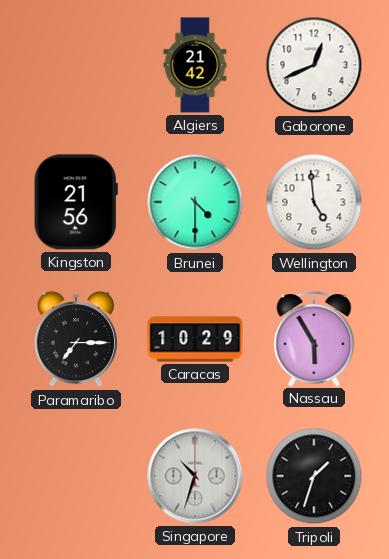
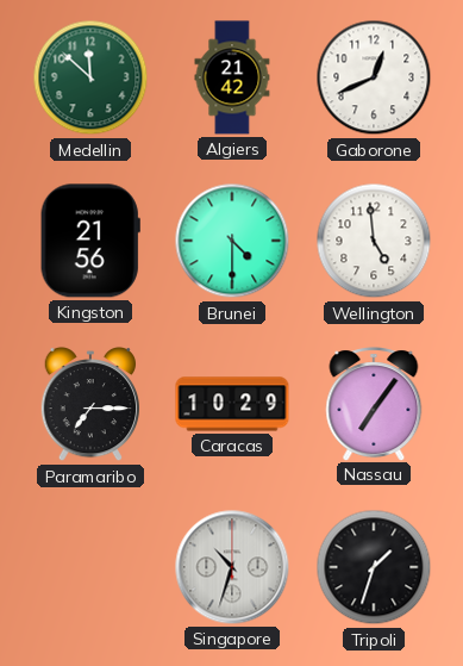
Medellin: none -> 11:52 (90, 77)
Nassau: 5:55 -> 7:06 (374, 404)
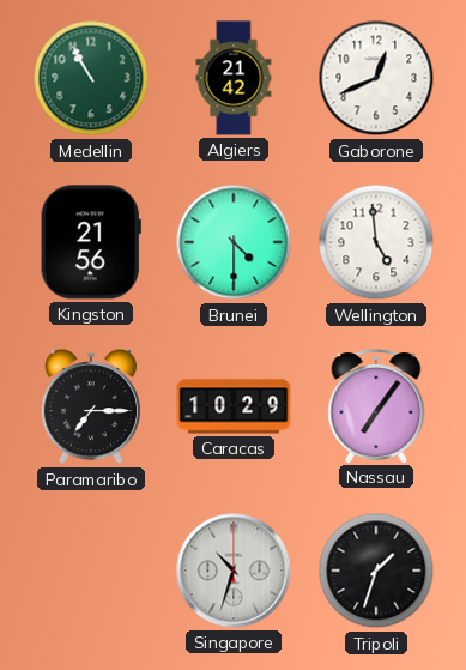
Medellin: 11:52 -> 10:55 (91, 78)
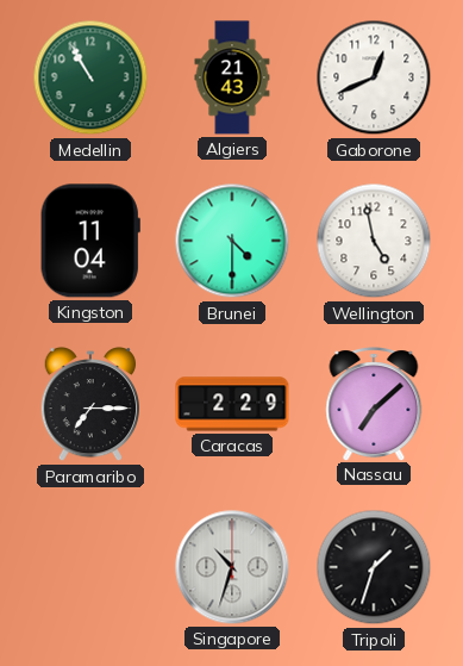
Algiers: 21:42 -> 21:43 (232, 77)
Kingston: 21:56 -> 11:04 (90, 241)
Wellington: 4:59 -> 4:58 (374, 241)
Caracas: 10:29 -> 2:29 (232, 404)
Nassau: 7:06 -> 7:08 (374, 404)
